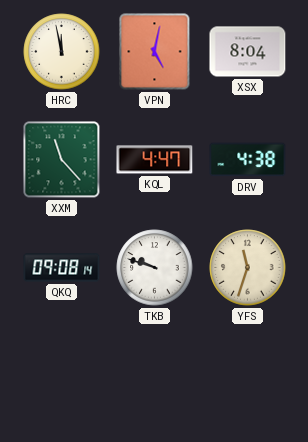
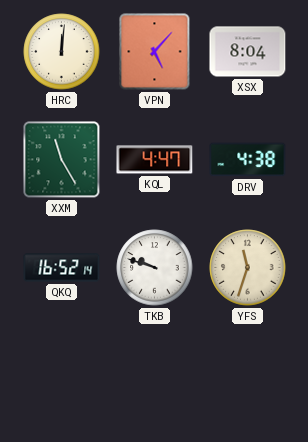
HRC: 11:58 -> 12:01 (62, 52)
VPN: 5:02 -> 5:07 (155, 52)
XXM: 11:23 -> 11:25 (62, 160)
QKQ: 09:08 -> 16:52 (62, 268)
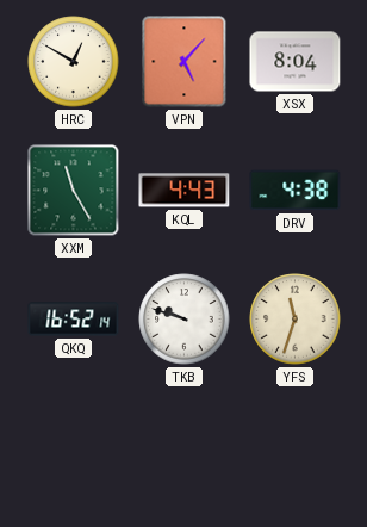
HRC: 12:01 -> 12:50 (74, 62)
KQL: 4:47 -> 4:43 (185, 191)
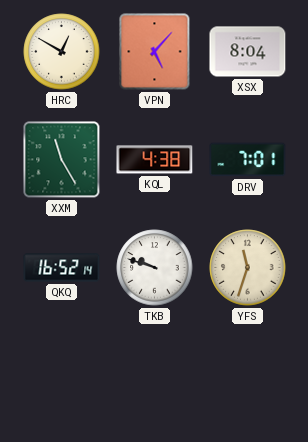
KQL: 4:43 -> 4:38 (155, 160)
DRV: 4:38 -> 7:01 (248, 160)
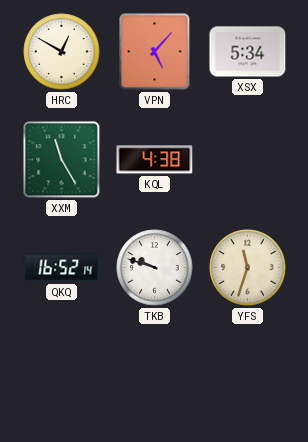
XSX: 8:04 -> 5:34 (248, 52)
DRV: 7:01 -> none (248, 160)
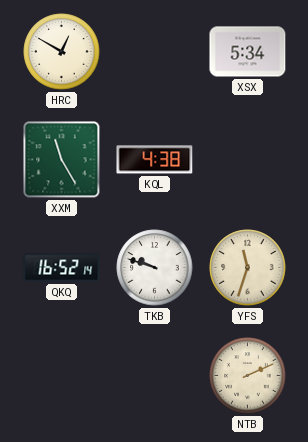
VPN: 5:07 -> none (155, 52)
NTB: none -> 2:11 (248, 376)
